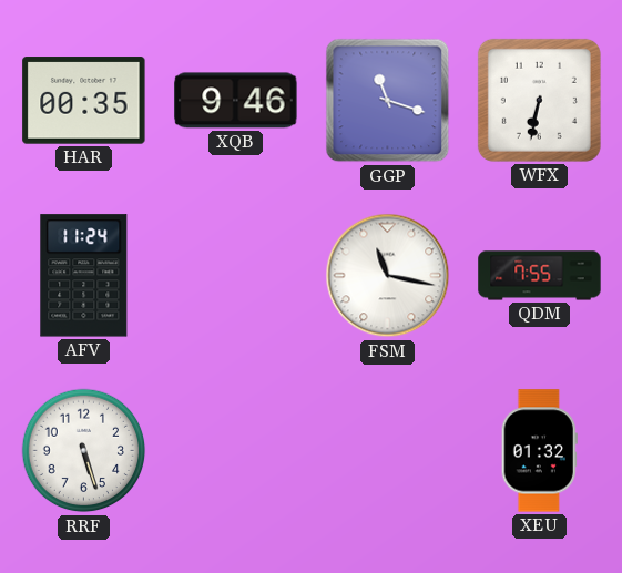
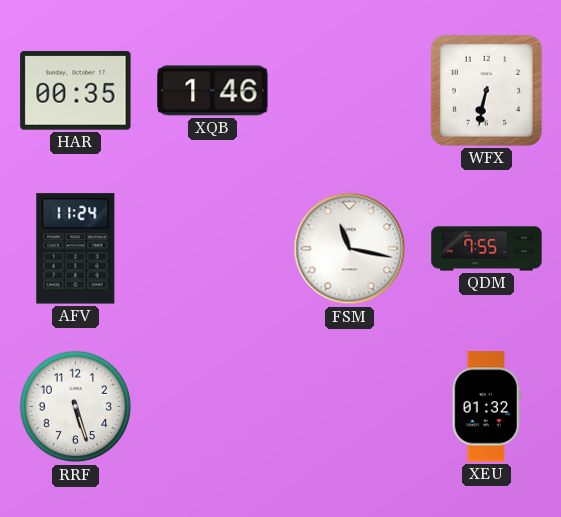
XQB: 9:46 -> 1:46 (213, 91)
GGP: 11:18 -> none (388, 101)
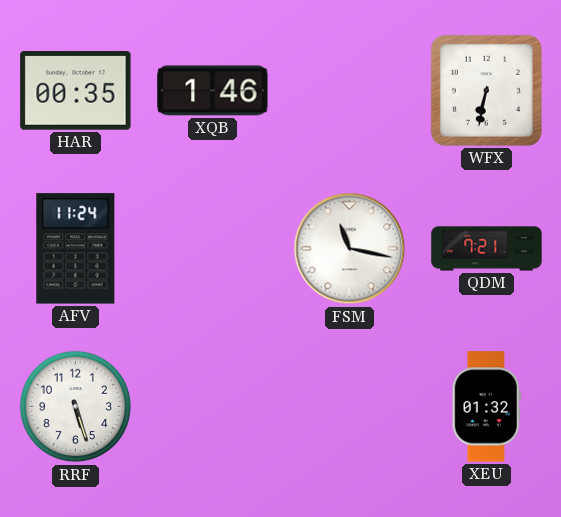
QDM: 7:55 -> 7:21 (487, 249)
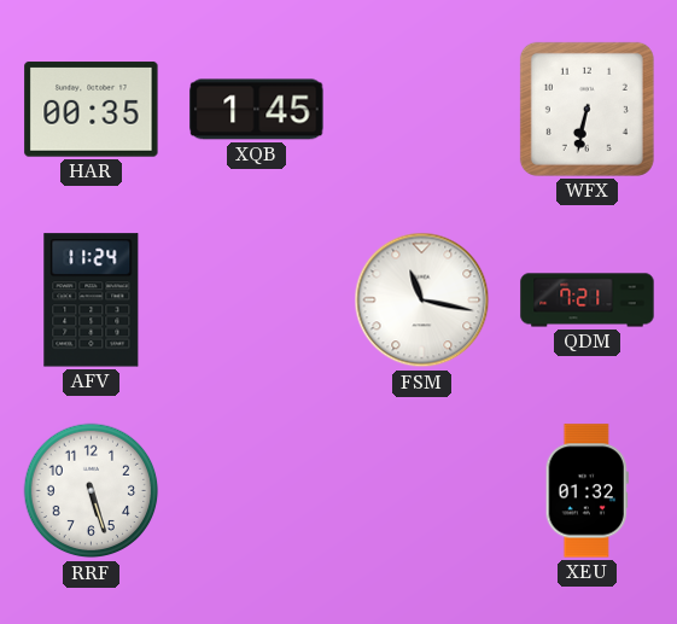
XQB: 1:46 -> 1:45 (257, 110)
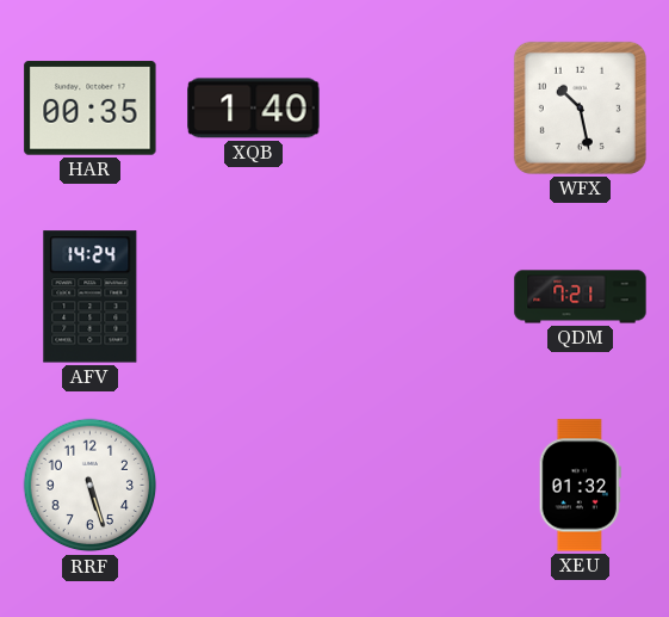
XQB: 1:45 -> 1:40 (254, 109)
WFX: 6:32 -> 10:28 (580, 107)
AFV: 11:24 -> 14:24 (91, 297)
FSM: 11:17 -> none (422, 301)
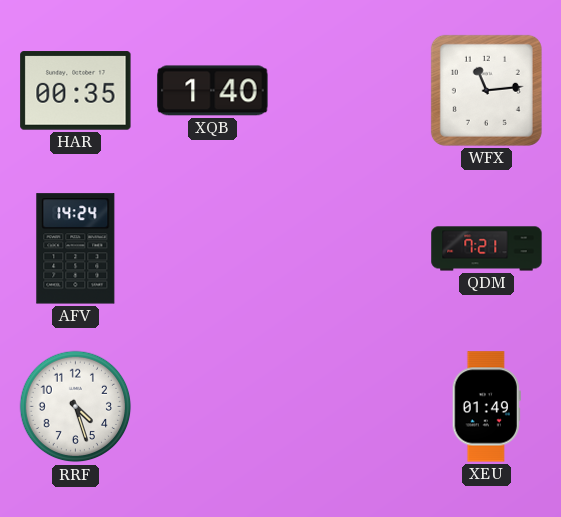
WFX: 10:28 -> 11:14 (486, 90)
RRF: 5:27 -> 4:27 (76, 407)
XEU: 01:32 -> 01:49 (486, 407)
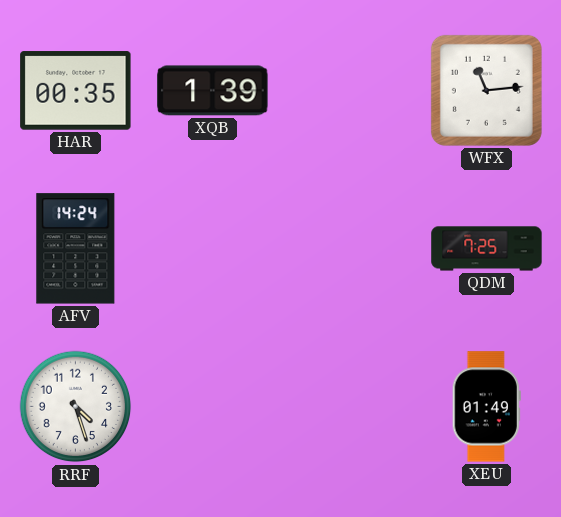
XQB: 1:40 -> 1:39 (213, 91)
QDM: 7:21 -> 7:25 (487, 249)
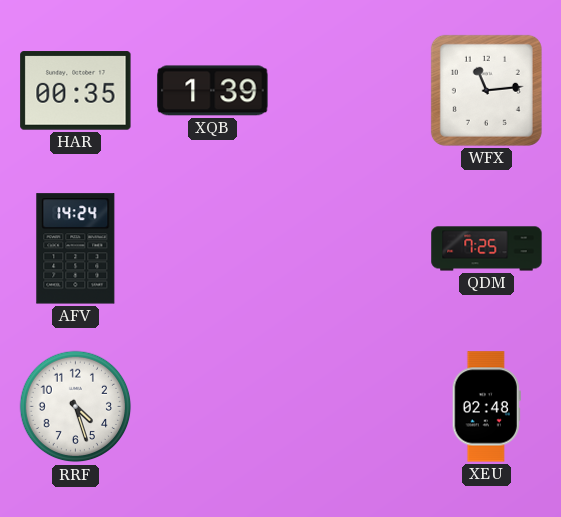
XEU: 01:49 -> 02:48 (486, 407)
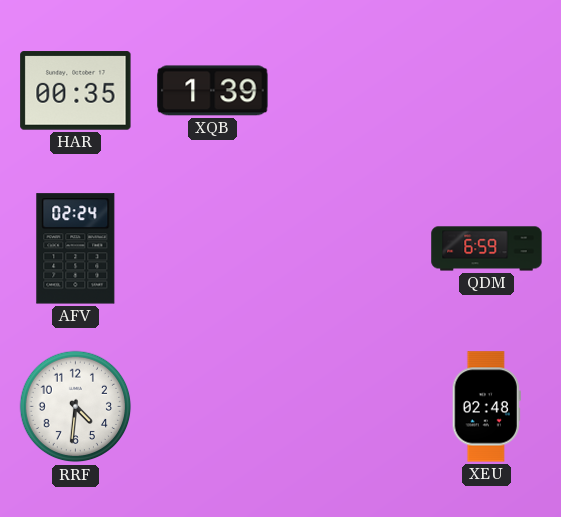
WFX: 11:14 -> none (486, 90)
AFV: 14:24 -> 02:24 (76, 249)
QDM: 7:25 -> 6:59 (487, 249)
RRF: 4:27 -> 4:31 (76, 407)
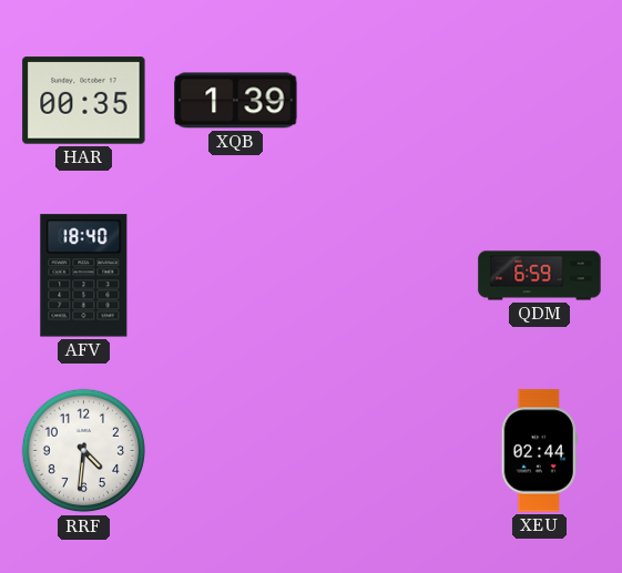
AFV: 02:24 -> 18:40 (84, 276)
XEU: 02:48 -> 02:44 (539, 451)
